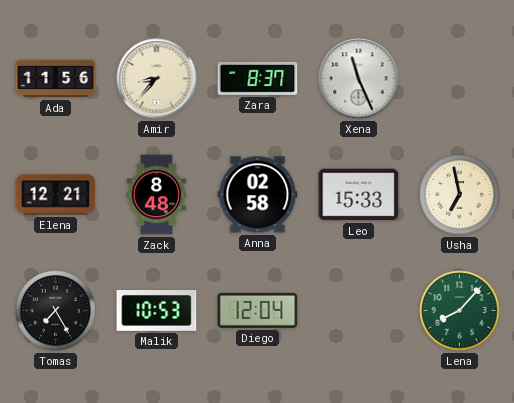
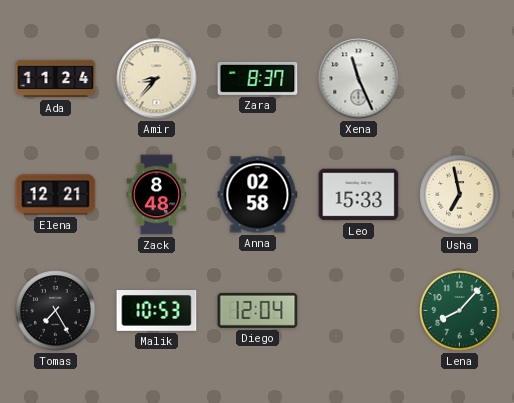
Ada: 11:56 -> 11:24 (56, 79)
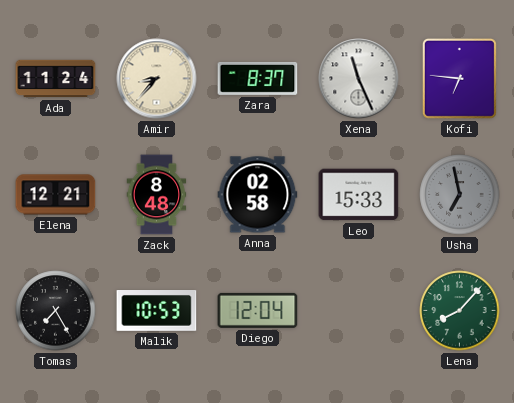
Kofi: none -> 6:46 (459, 78)
Usha dial: cream -> grey (460, 195)
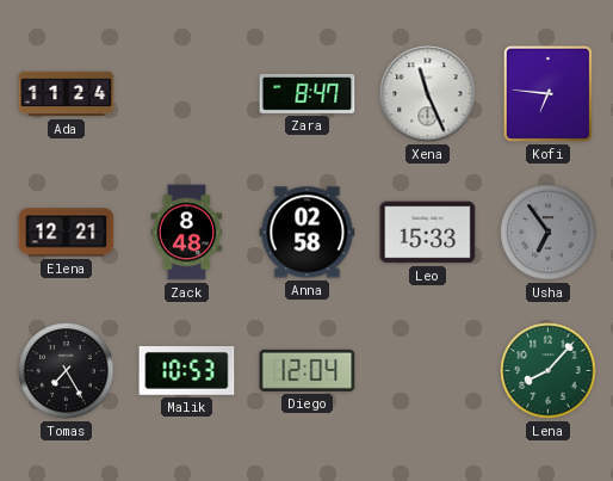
Amir: 8:37 -> none (157, 79)
Zara: 8:37 -> 8:47 (308, 93)
Usha: 6:58 -> 6:54 (549, 233)
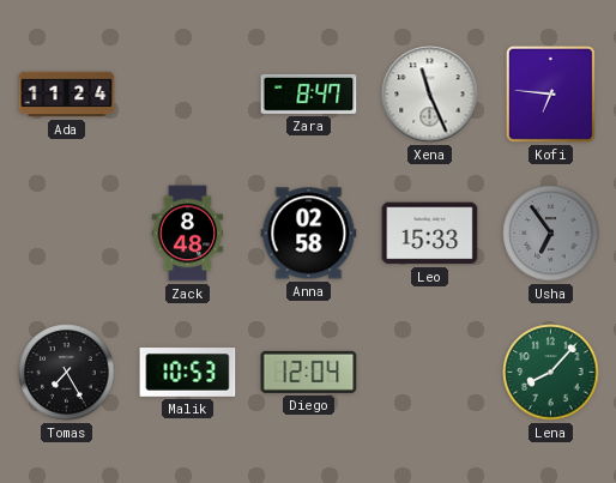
Elena: 12:21 -> none (67, 233)
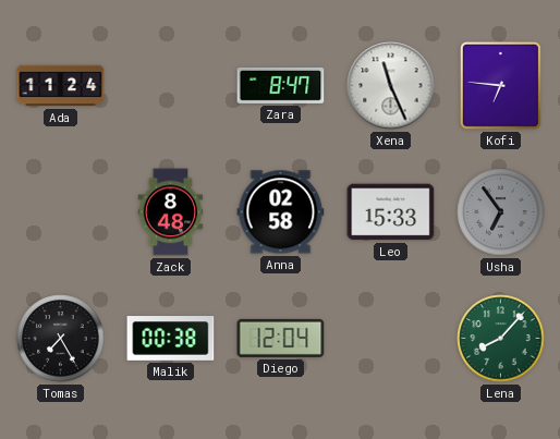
Malik: 10:53 -> 00:38 (171, 339)
